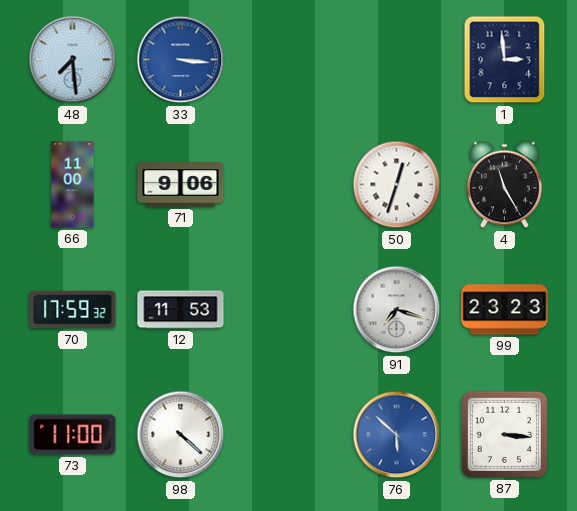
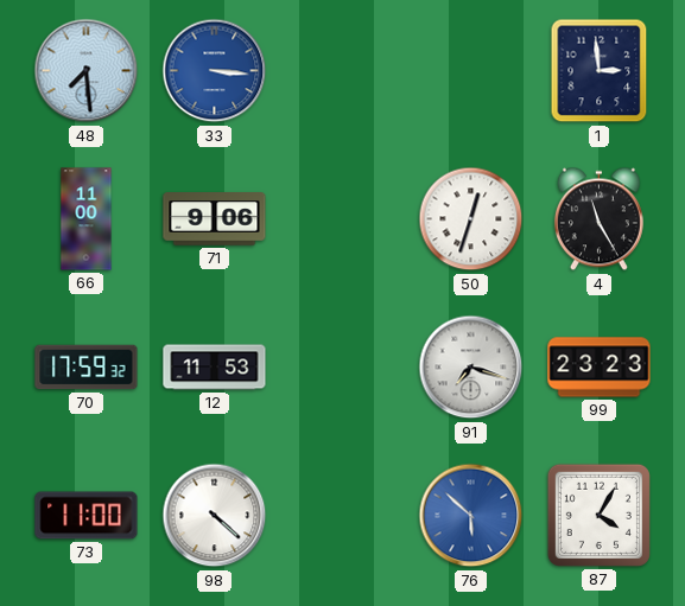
87: 3:16 -> 4:05 (598, 515)
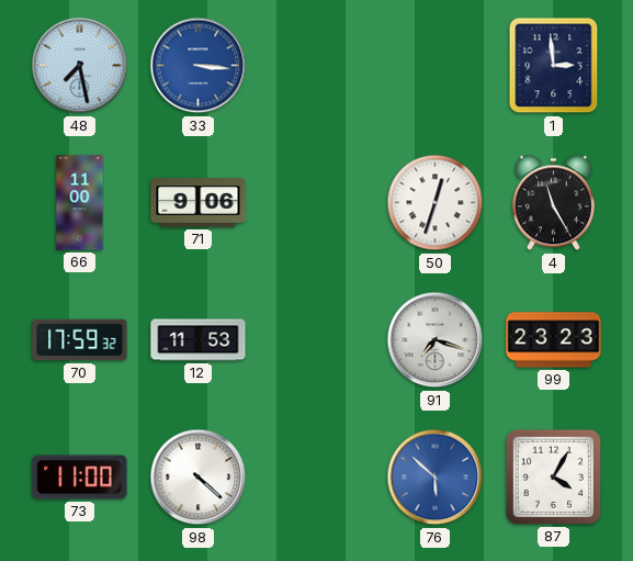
48: 7:29 -> 7:28 (80, 66)
